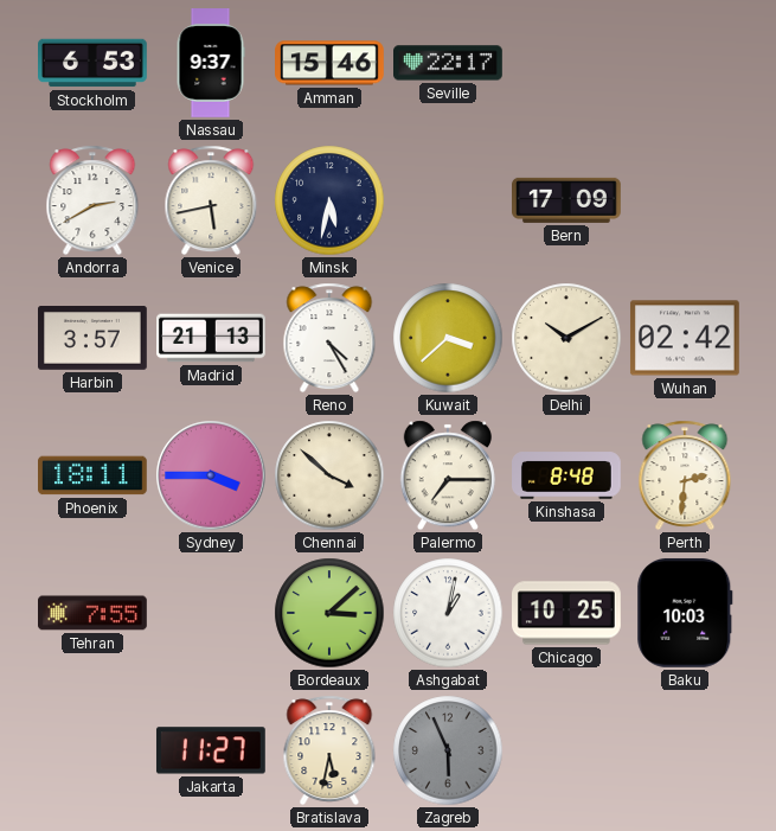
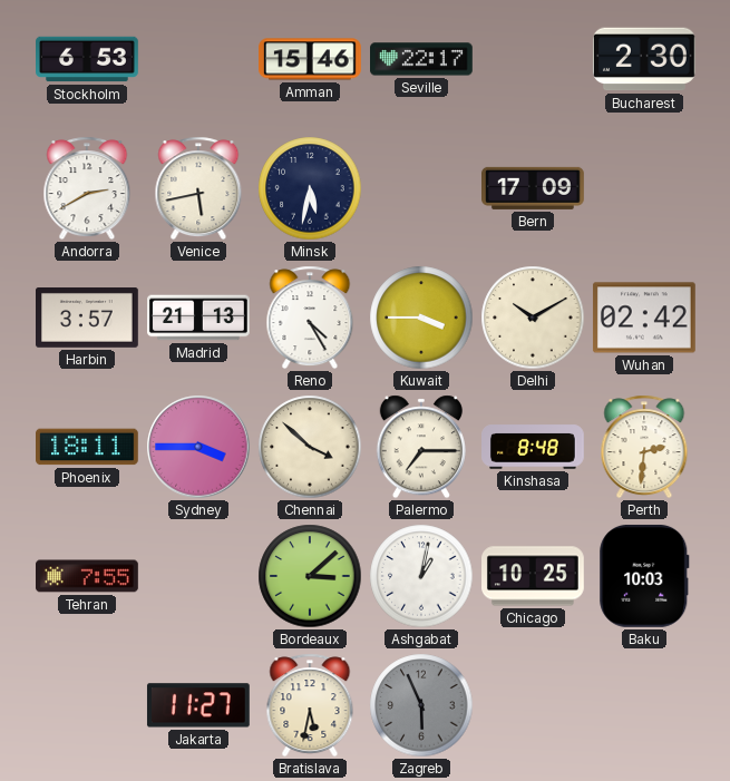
Nassau: 9:37 -> none (211, 64)
Bucharest: none -> 2:30 (644, 59)
Kuwait: 3:38 -> 3:45 (421, 318)
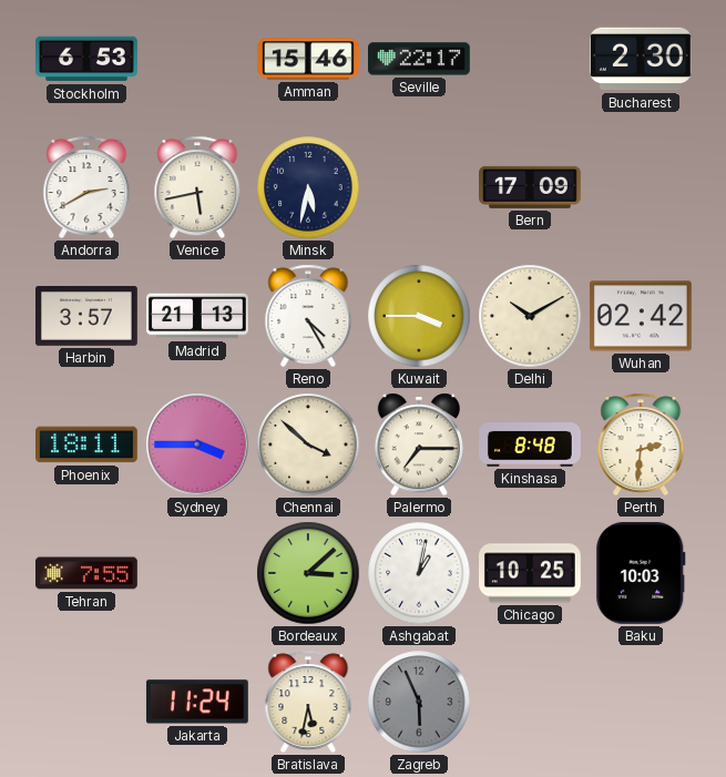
Jakarta: 11:27 -> 11:24 (197, 702)
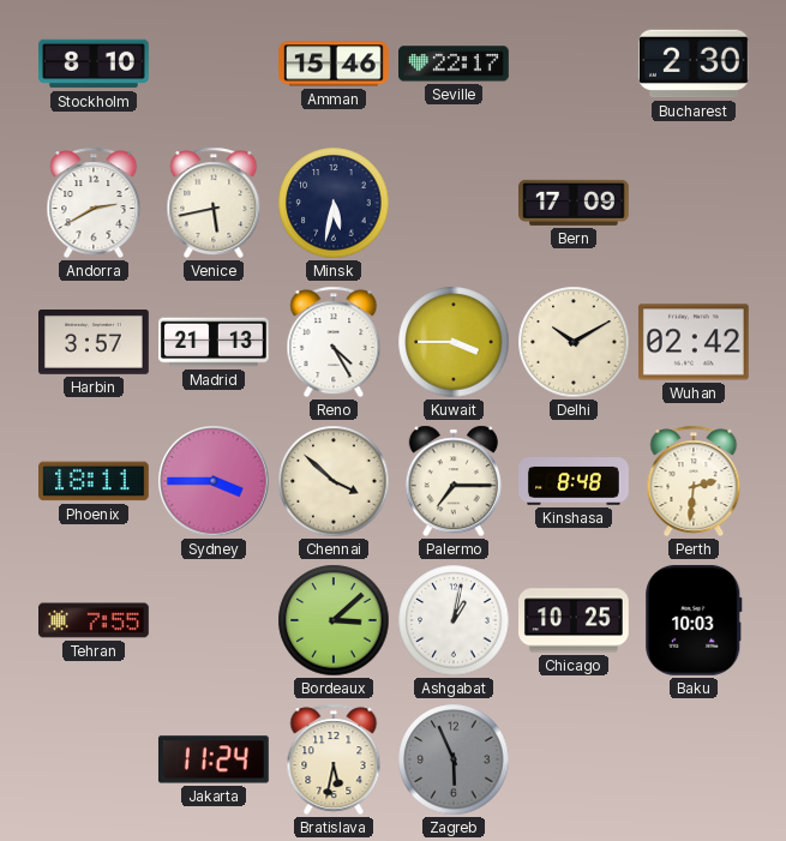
Stockholm: 6:53 -> 8:10 (95, 64)
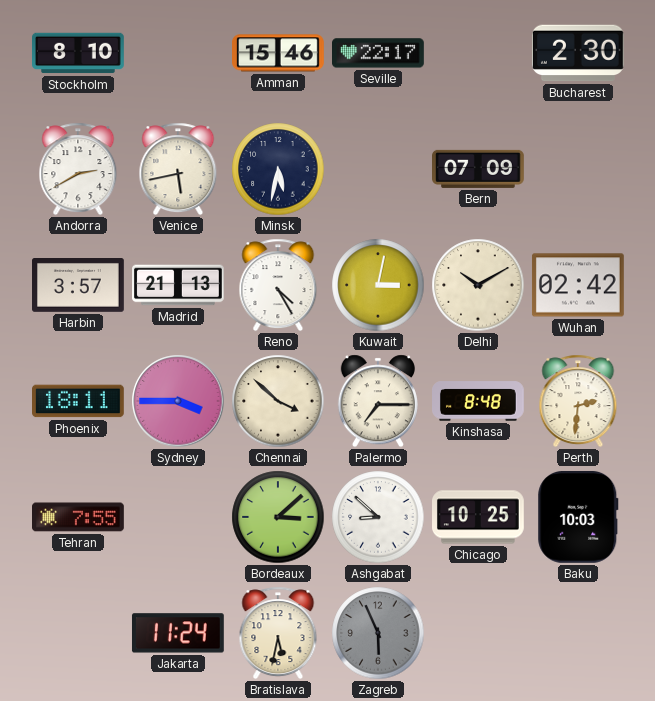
Bern: 17:09 -> 07:09 (479, 169)
Kuwait: 3:45 -> 3:02 (378, 285)
Ashgabat: 1:02 -> 8:52 (378, 517)
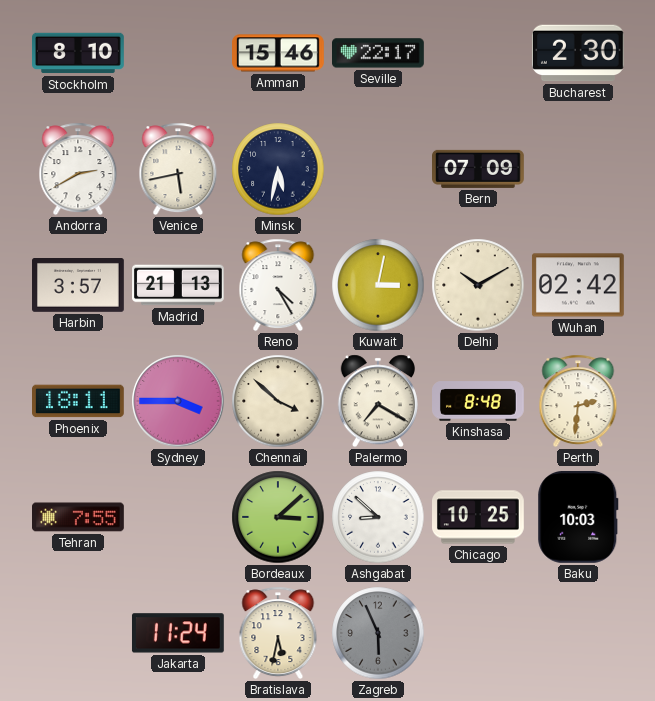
Palermo: 7:15 -> 7:20 (378, 401)
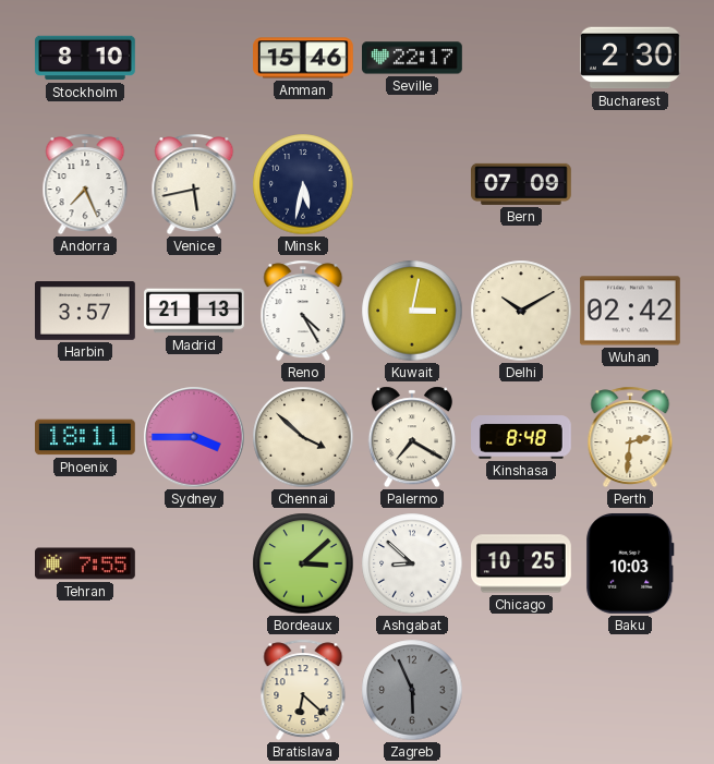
Andorra: 2:40 -> 7:26 (85, 184)
Jakarta: 11:24 -> none (178, 633)
Bratislava: 5:32 -> 6:22 (303, 690)
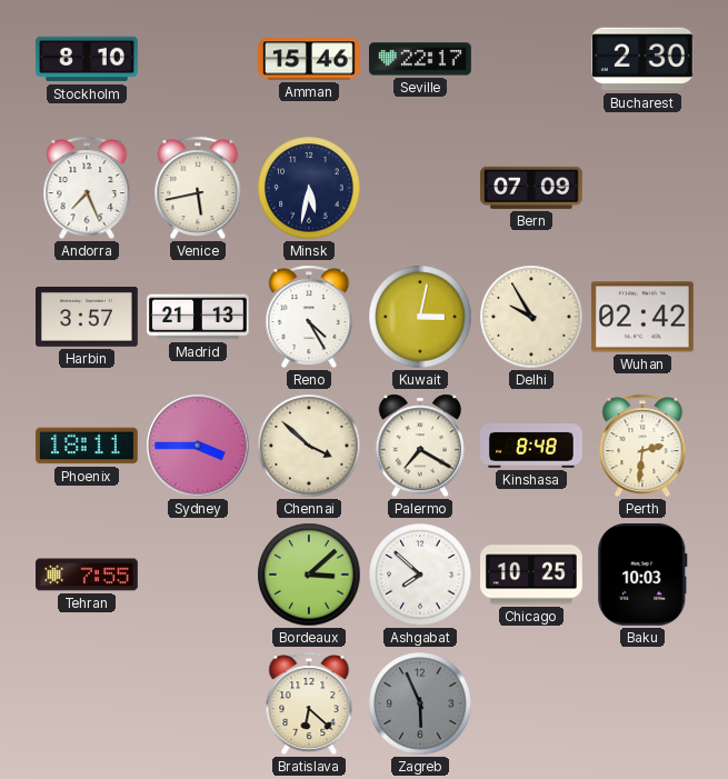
Delhi: 10:10 -> 9:55 (531, 317)
Ashgabat: 8:52 -> 7:52 (420, 575)
